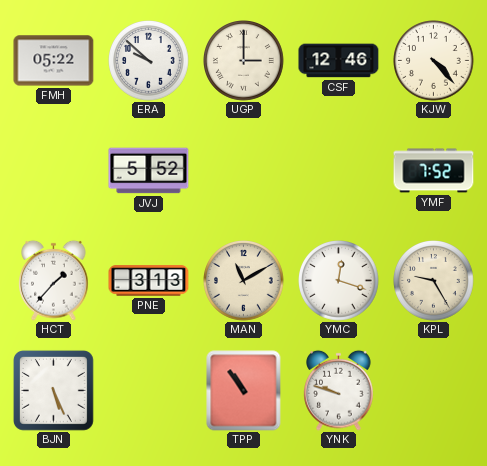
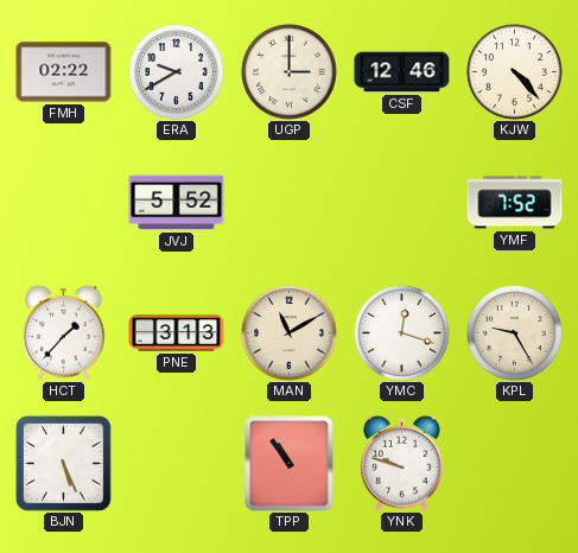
FMH: 05:22 -> 02:22 (64, 72)
ERA: 9:52 -> 9:40 (177, 72)
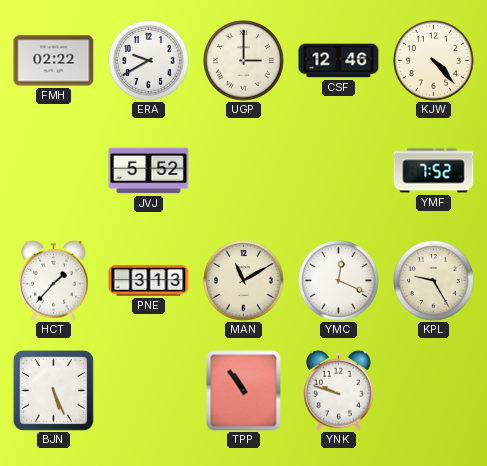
YMC: 12:18 -> 12:19 (339, 281)
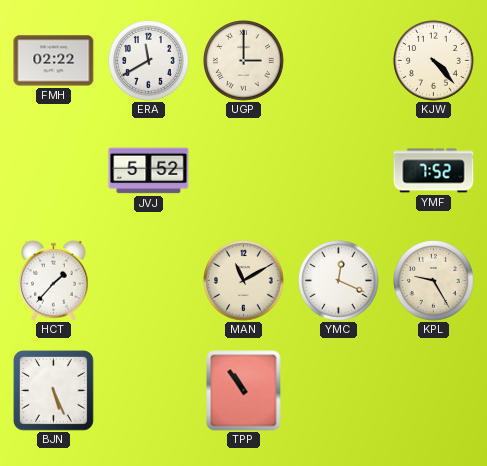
ERA: 9:40 -> 11:40 (149, 61)
CSF: 12:46 -> none (339, 61)
PNE: 3:13 -> none (149, 281)
YNK: 9:48 -> none (339, 390)
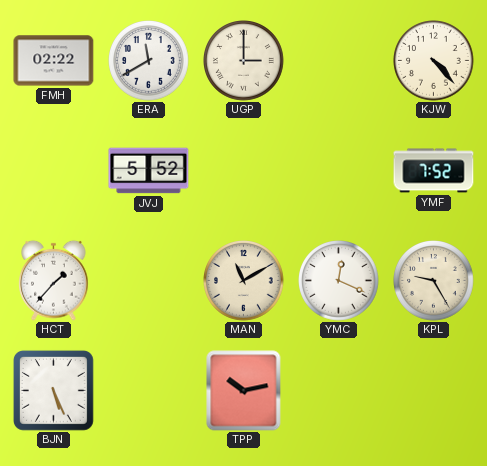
TPP: 10:54 -> 10:13 (244, 391)
